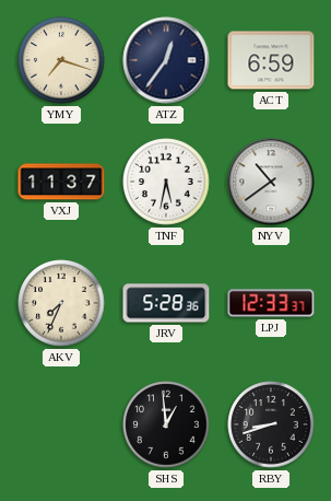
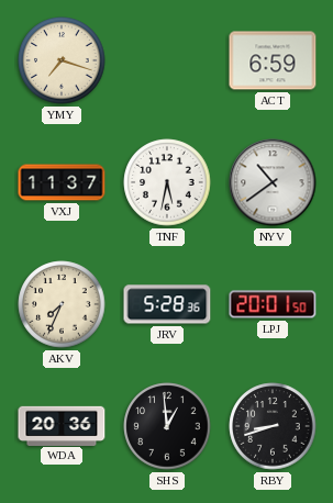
ATZ: 12:36 -> none (166, 60)
LPJ: 12:33 -> 20:01 (273, 304)
WDA: none -> 20:36 (62, 425)
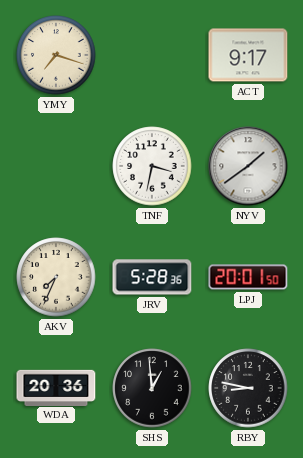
ACT: 6:59 -> 9:17 (248, 55)
VXJ: 11:37 -> none (62, 182)
TNF: 5:32 -> 3:32 (152, 166)
NYV: 10:39 -> 1:39 (248, 166)
RBY: 8:42 -> 8:47 (248, 388)
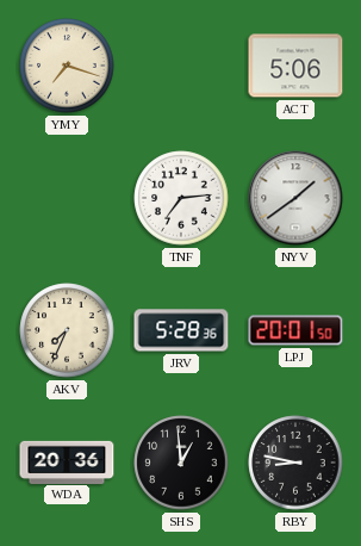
ACT: 9:17 -> 5:06 (295, 66)
TNF: 3:32 -> 7:14 (181, 198)
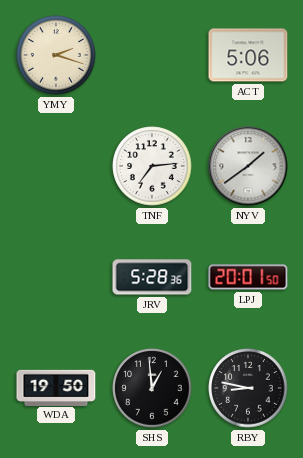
YMY: 7:18 -> 2:18 (56, 55)
AKV: 7:34 -> none (67, 330)
WDA: 20:36 -> 19:50 (56, 387)
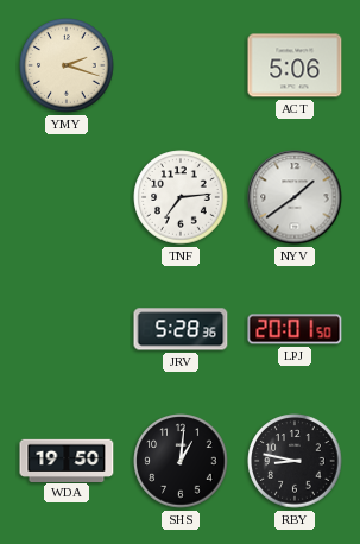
SHS: 12:59 -> 1:01 (181, 461)
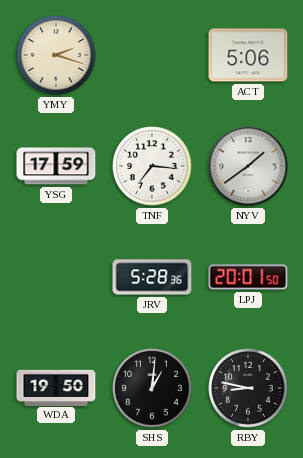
YSG: none -> 17:59 (56, 166)
TNF: 7:14 -> 7:16 (152, 166)
